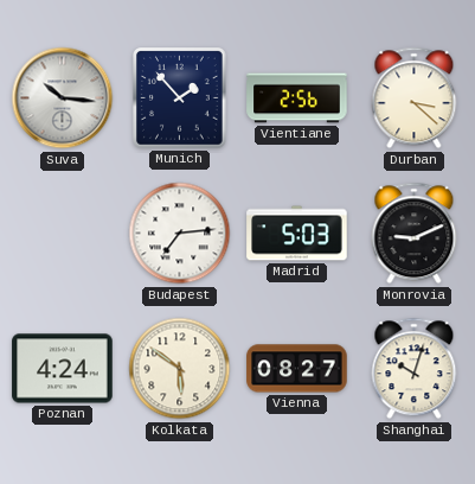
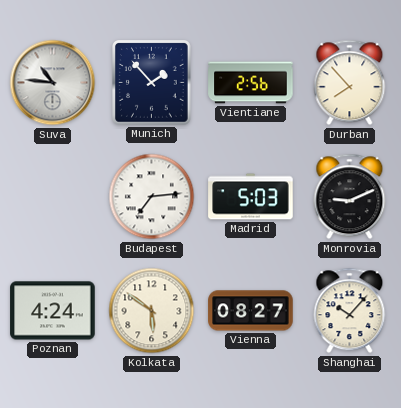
Suva: 10:16 -> 10:46 (53, 83)
Durban: 3:22 -> 7:53 (350, 83)
Shanghai: 10:03 -> 10:07 (350, 311)
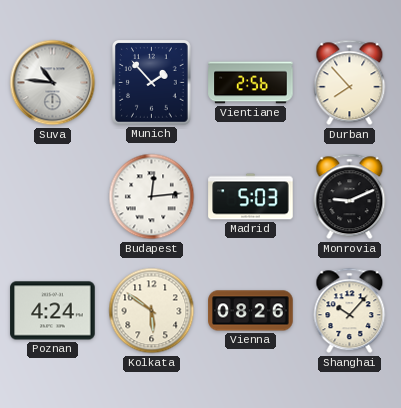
Budapest: 7:14 -> 12:14 (152, 197)
Vienna: 08:27 -> 08:26 (251, 311)
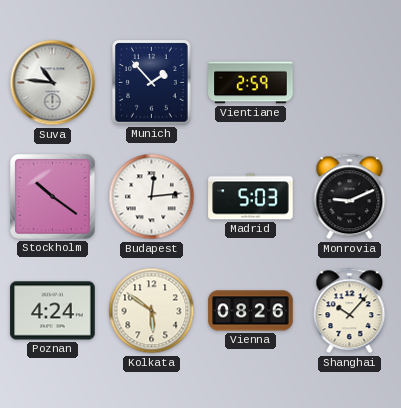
Vientiane: 2:56 -> 2:59 (251, 83)
Durban: 7:53 -> none (350, 83)
Stockholm: none -> 10:21 (53, 197)
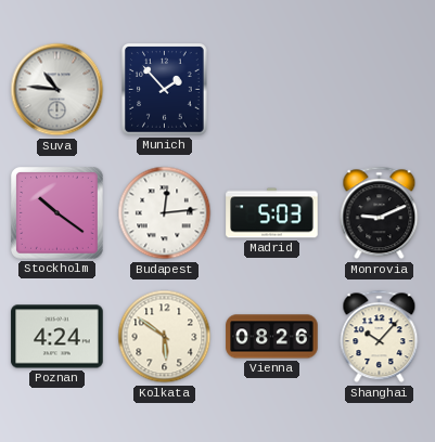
Vientiane: 2:59 -> none (251, 83)
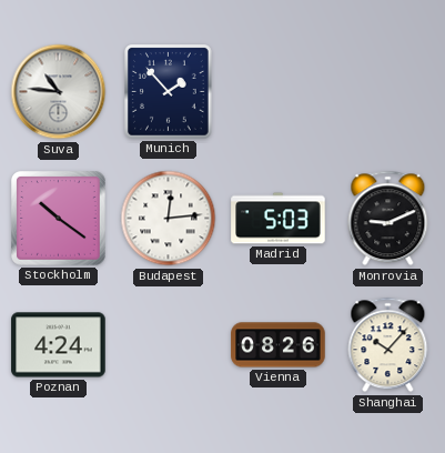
Kolkata: 5:51 -> none (165, 337)
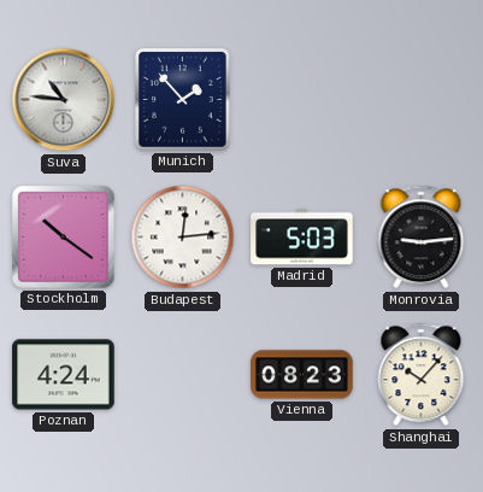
Monrovia: 9:11 -> 9:14 (422, 238)
Vienna: 08:26 -> 08:23 (302, 375)
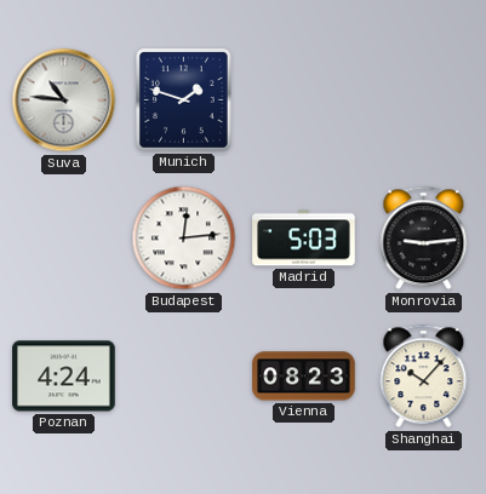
Munich: 1:53 -> 1:48 (184, 100)
Stockholm: 10:21 -> none (64, 238)
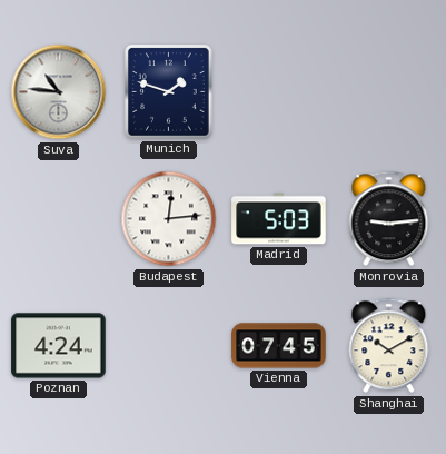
Vienna: 08:23 -> 07:45 (279, 346)
Shanghai: 10:07 -> 10:10 (389, 346)
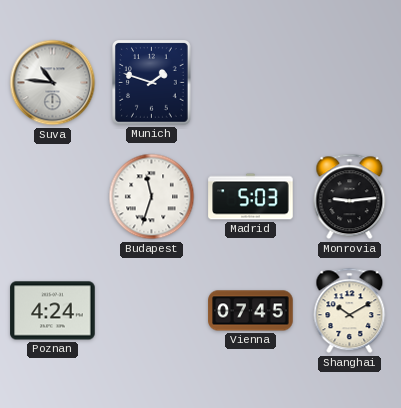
Budapest: 12:14 -> 11:33 (152, 197)
